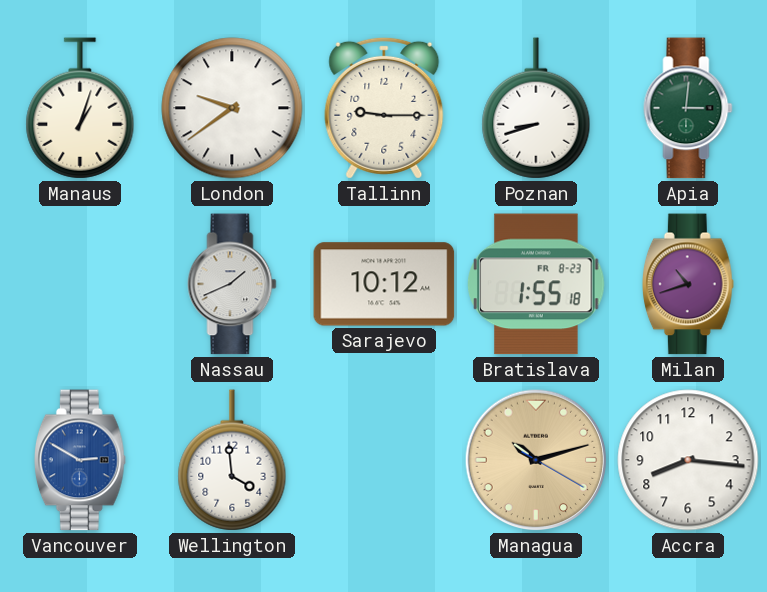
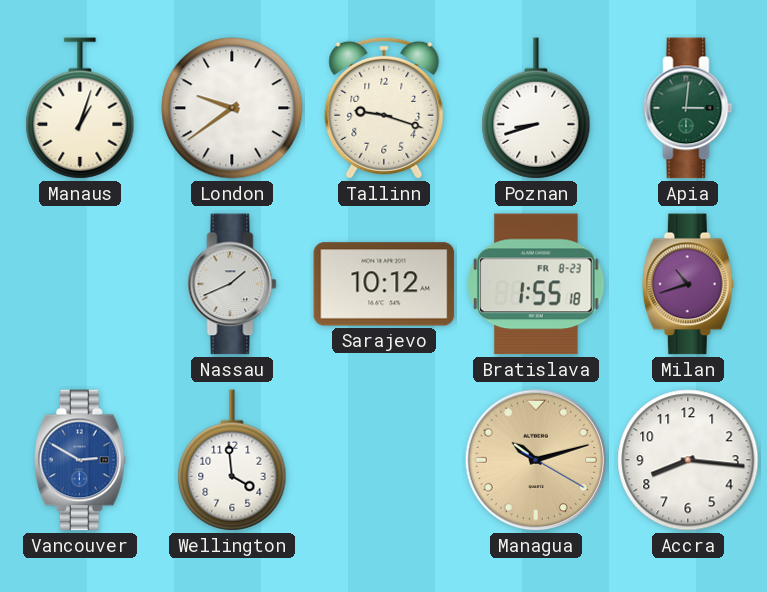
Tallinn: 9:15 -> 9:18 (384, 108)
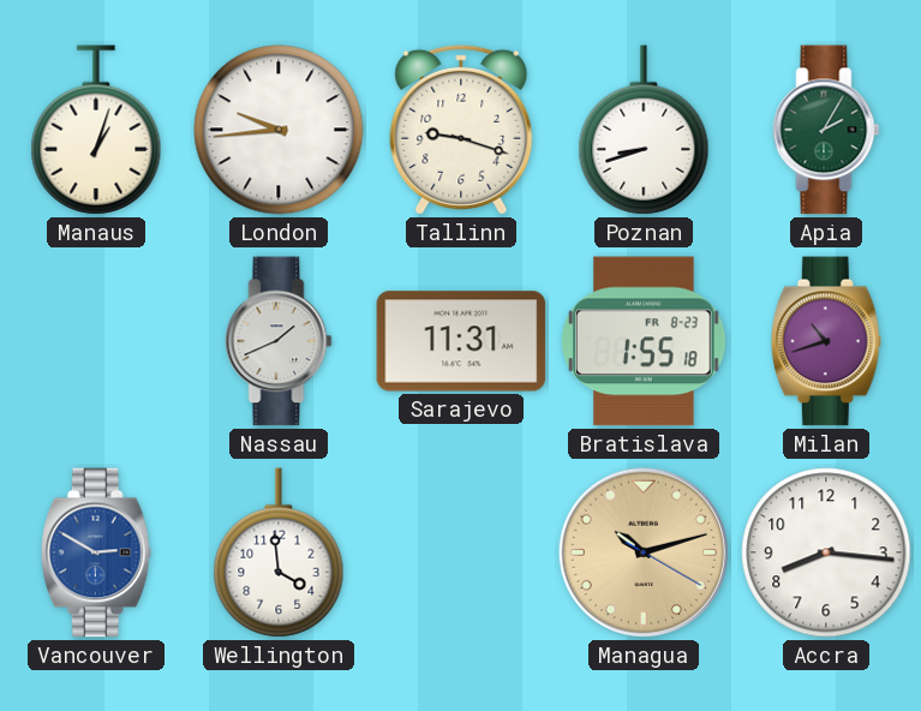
London: 9:39 -> 9:44 (279, 130)
Apia: 3:01 -> 2:05 (826, 130)
Sarajevo: 10:12 -> 11:31 (461, 341)
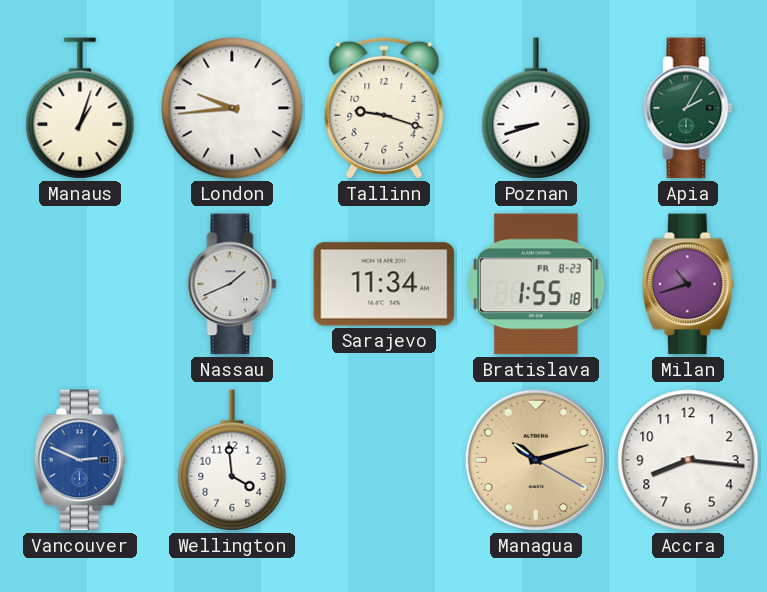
Sarajevo: 11:31 -> 11:34 (384, 284)
Vancouver: 2:50 -> 2:49 (80, 460)
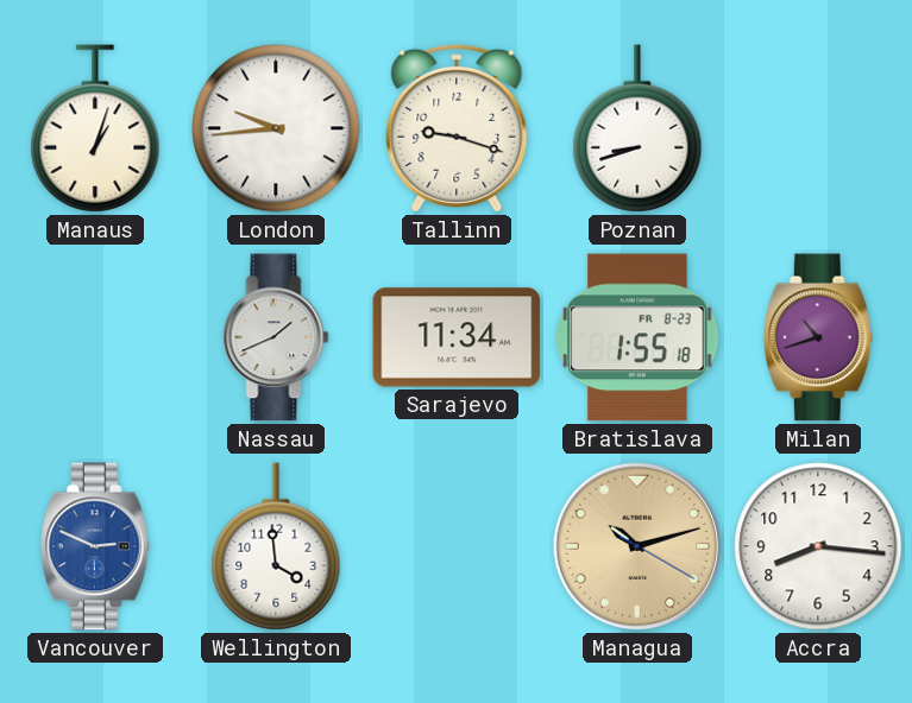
Apia: 2:05 -> none (688, 108)
